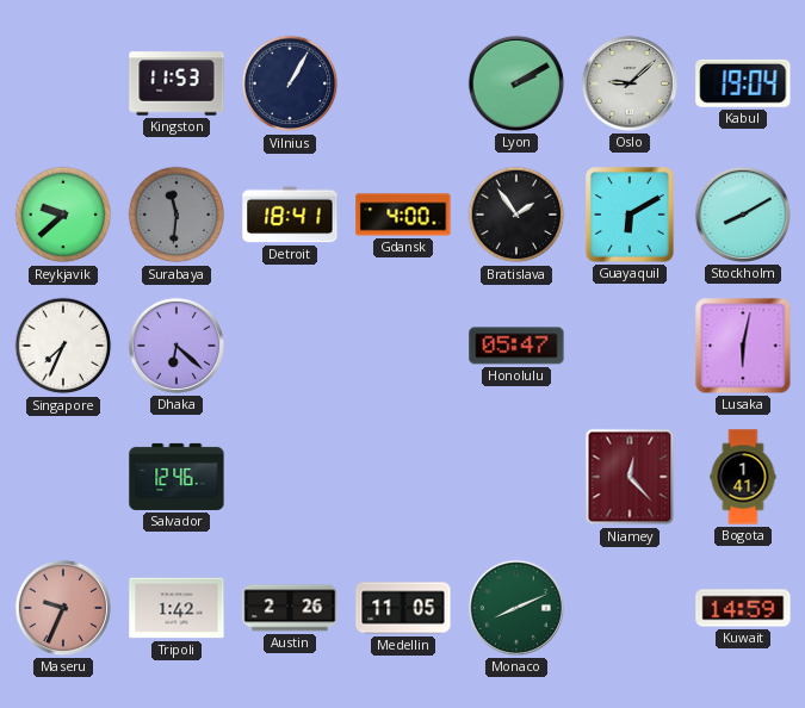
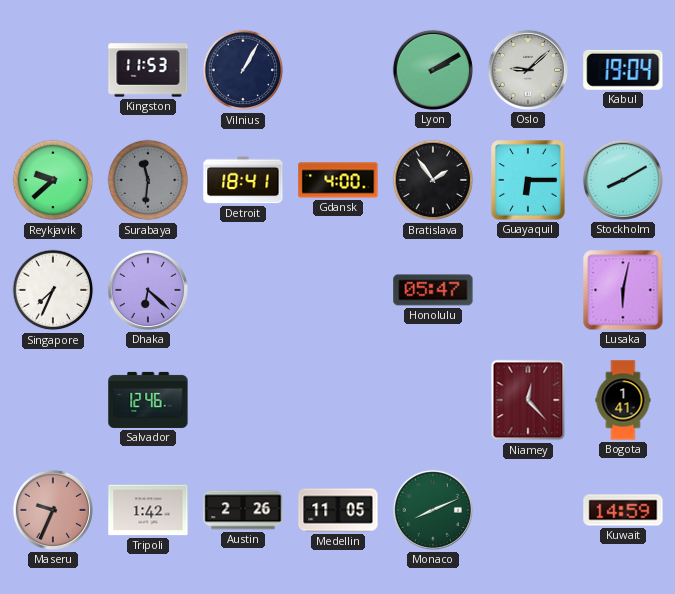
Guayaquil: 6:10 -> 6:15 (528, 180)
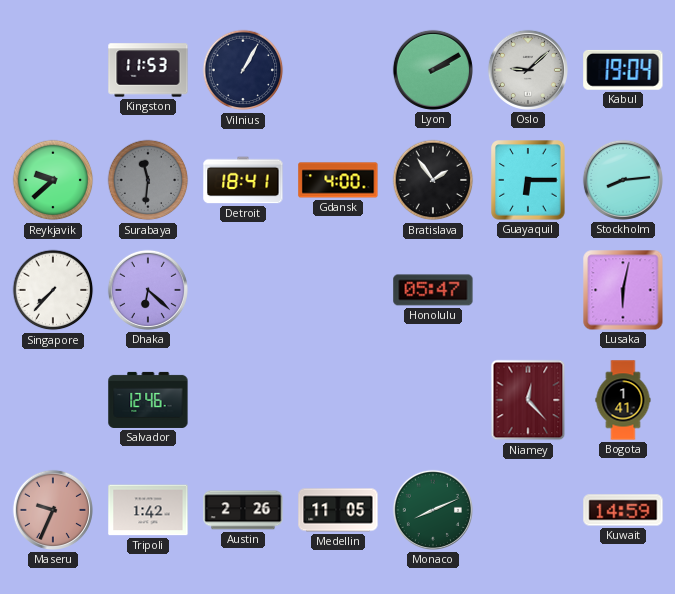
Stockholm: 8:10 -> 8:14 (623, 180)
Singapore: 7:34 -> 7:37 (53, 290)
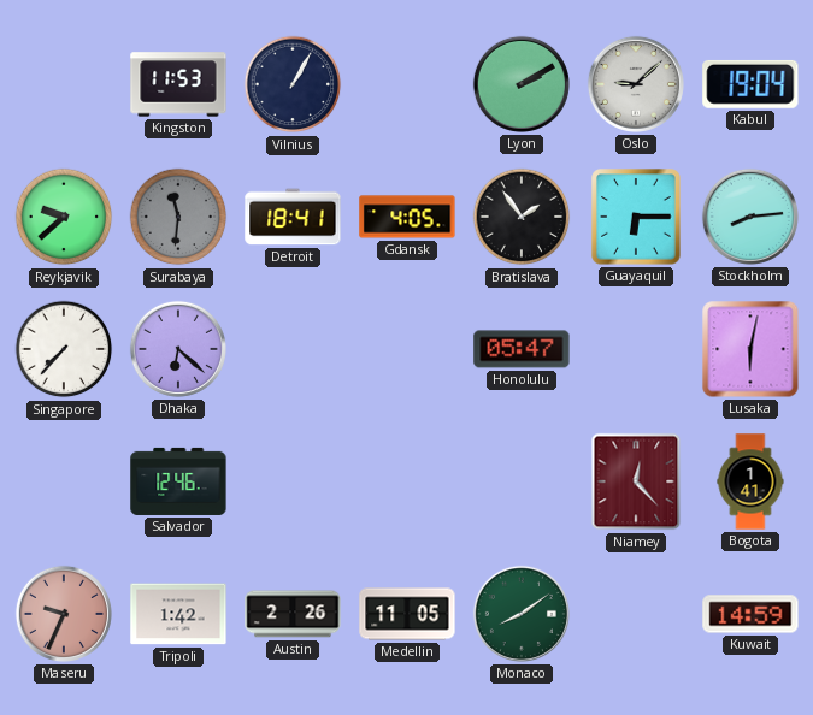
Gdansk: 4:00 -> 4:05 (407, 217)
Monaco: 8:11 -> 8:09 (522, 614)
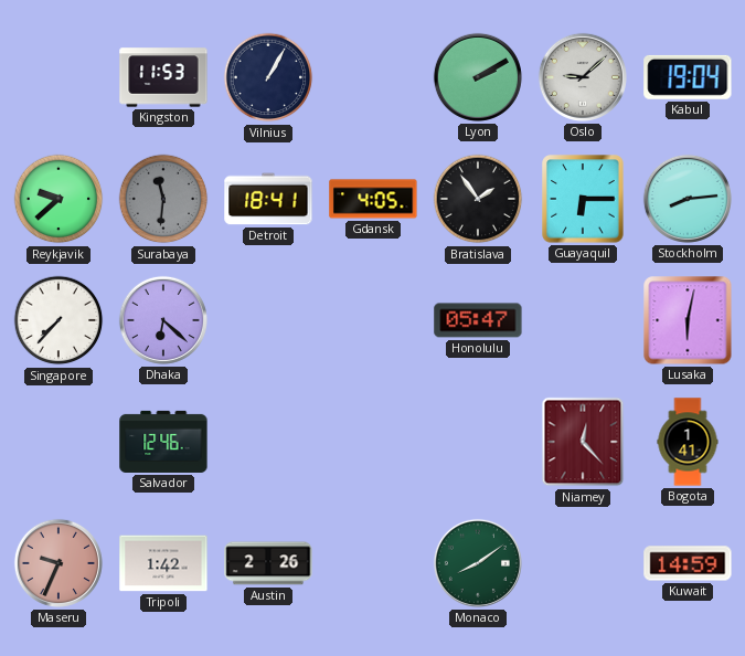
Medellin: 11:05 -> none (407, 614)
